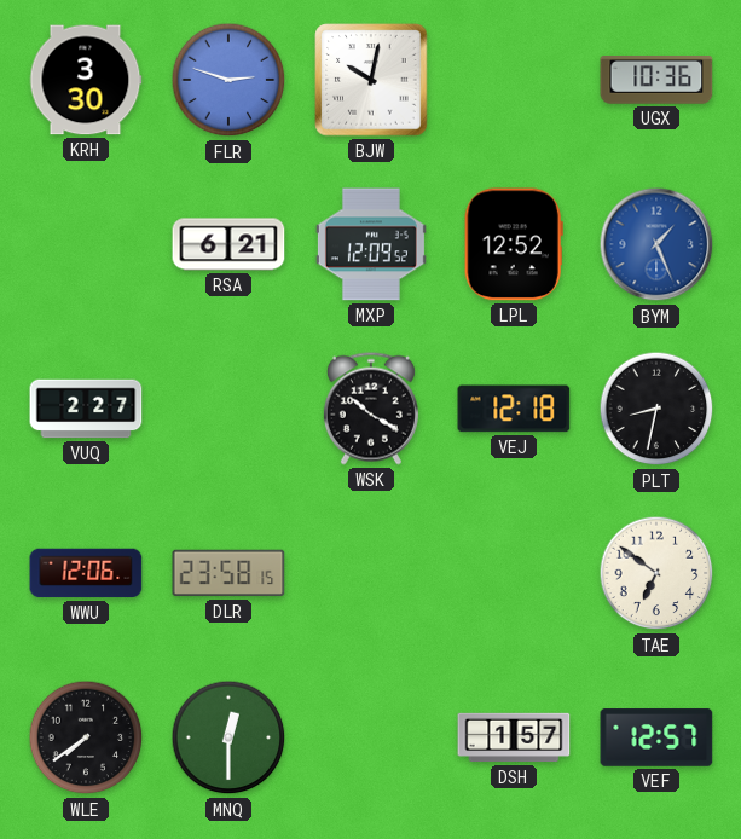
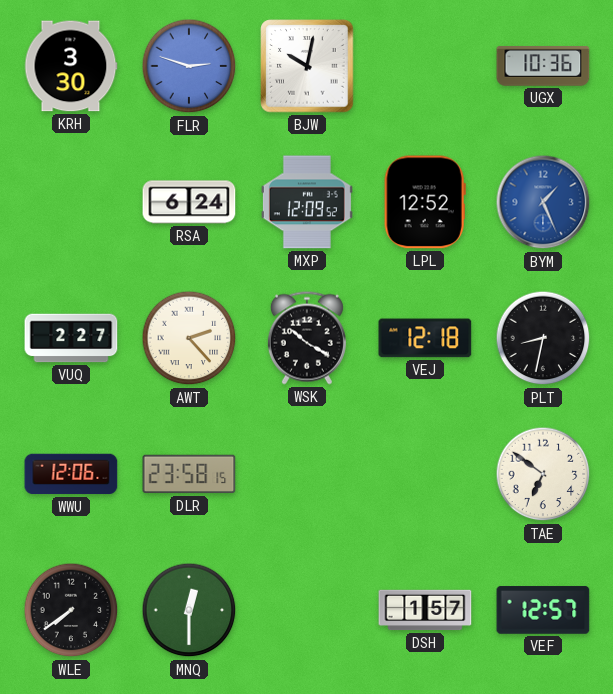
RSA: 6:21 -> 6:24 (189, 202)
AWT: none -> 2:23 (189, 338)
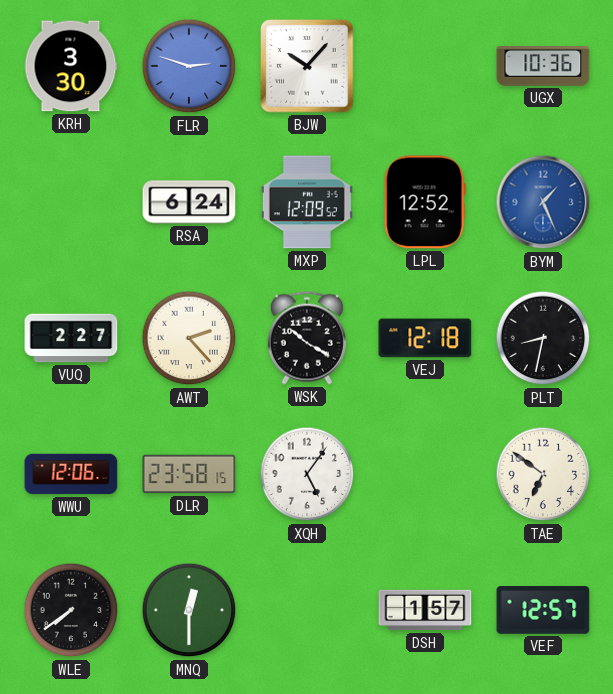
BJW: 10:02 -> 10:07 (307, 66)
XQH: none -> 5:06 (307, 474)
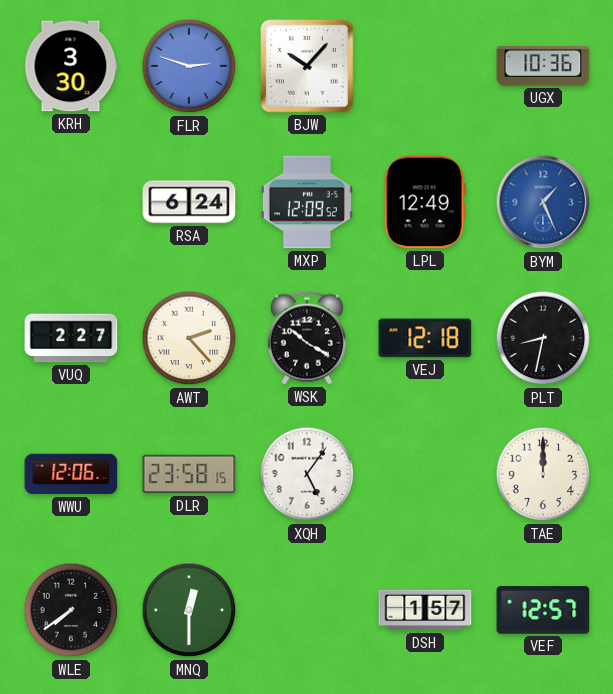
LPL: 12:52 -> 12:49 (425, 202)
TAE: 6:51 -> 12:00 (543, 474)
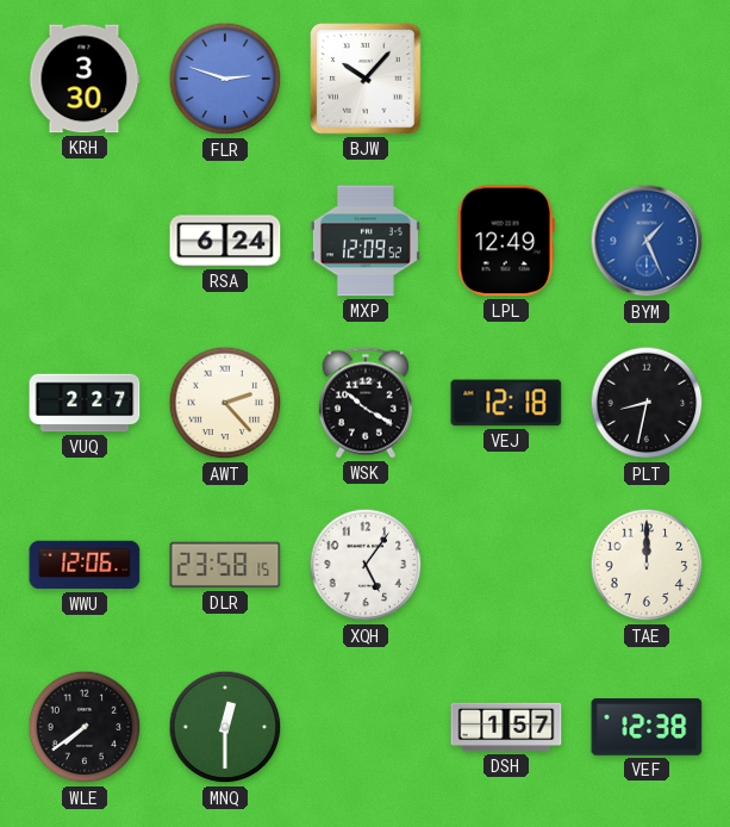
UGX: 10:36 -> none (543, 67)
VEF: 12:57 -> 12:38 (647, 727)
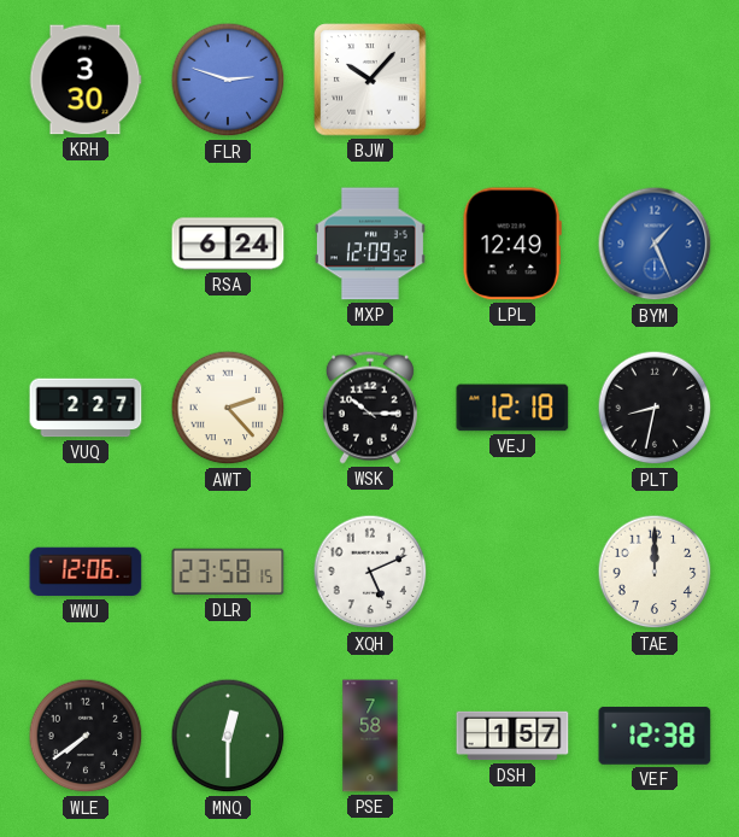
WSK: 10:20 -> 10:15 (370, 408)
XQH: 5:06 -> 5:11 (370, 572)
PSE: none -> 7:58 (370, 736)
